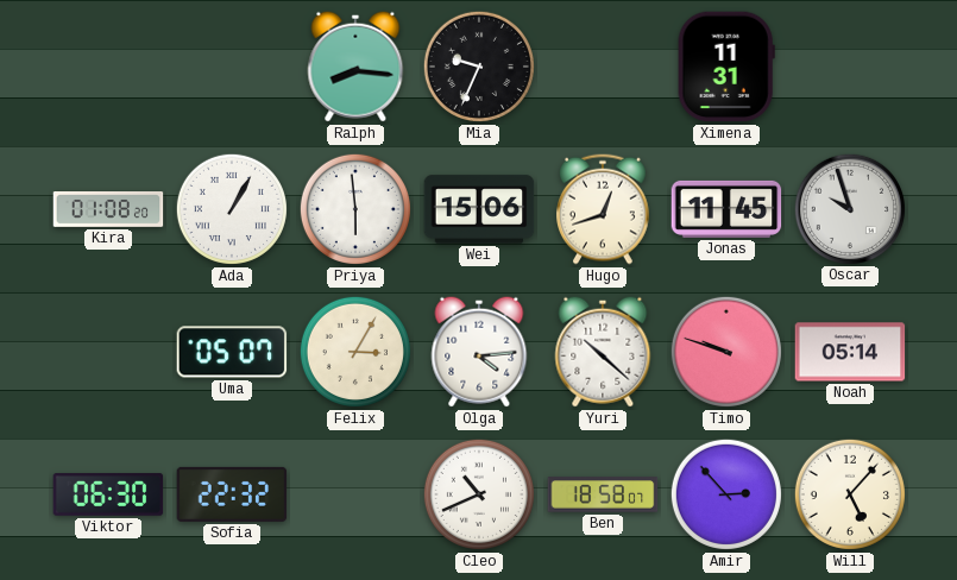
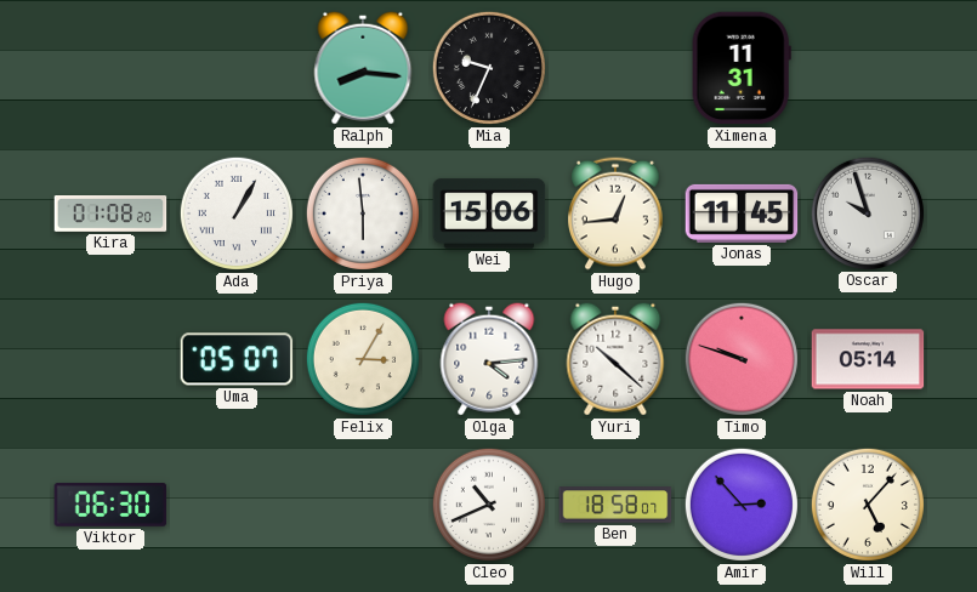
Hugo: 12:42 -> 12:44 (617, 214)
Sofia: 22:32 -> none (232, 494)
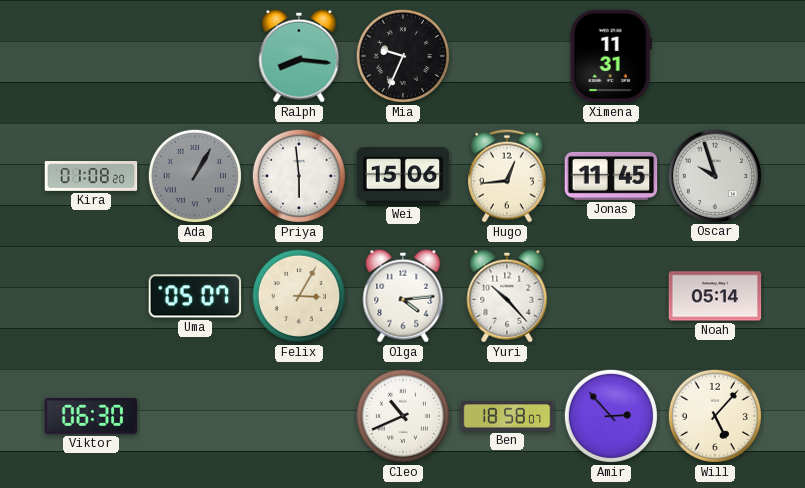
Ada dial: white -> grey (195, 176)
Yuri: 10:22 -> 10:23 (507, 296)
Timo: 9:48 -> none (742, 359)
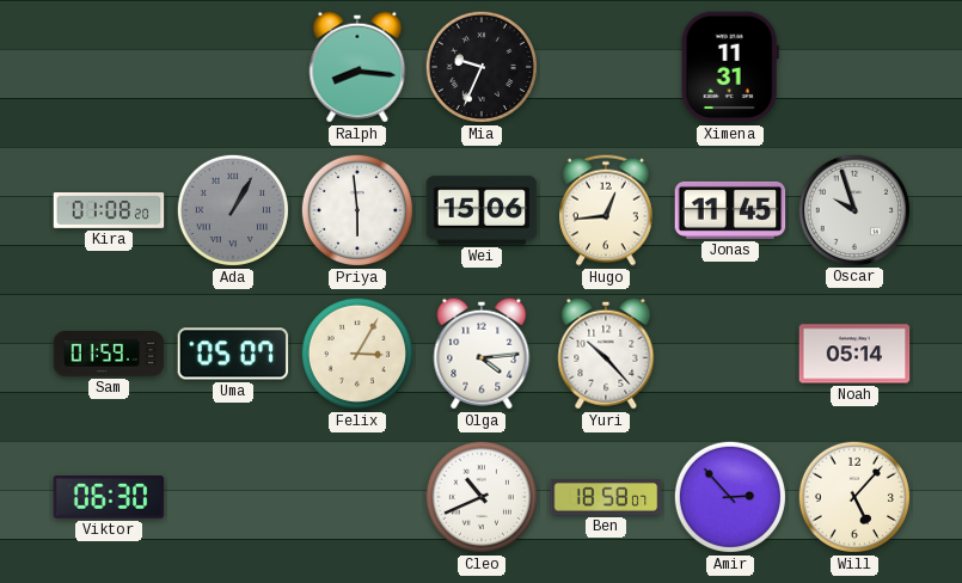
Sam: none -> 01:59 (109, 355)
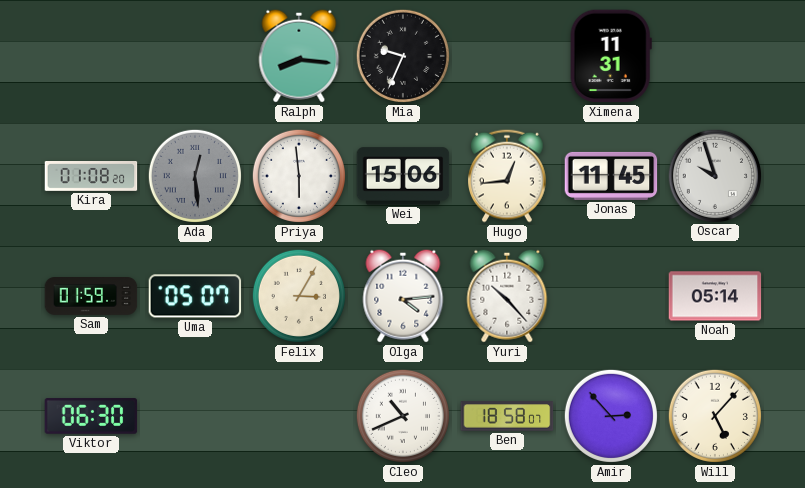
Ada: 1:05 -> 12:29 (195, 176)
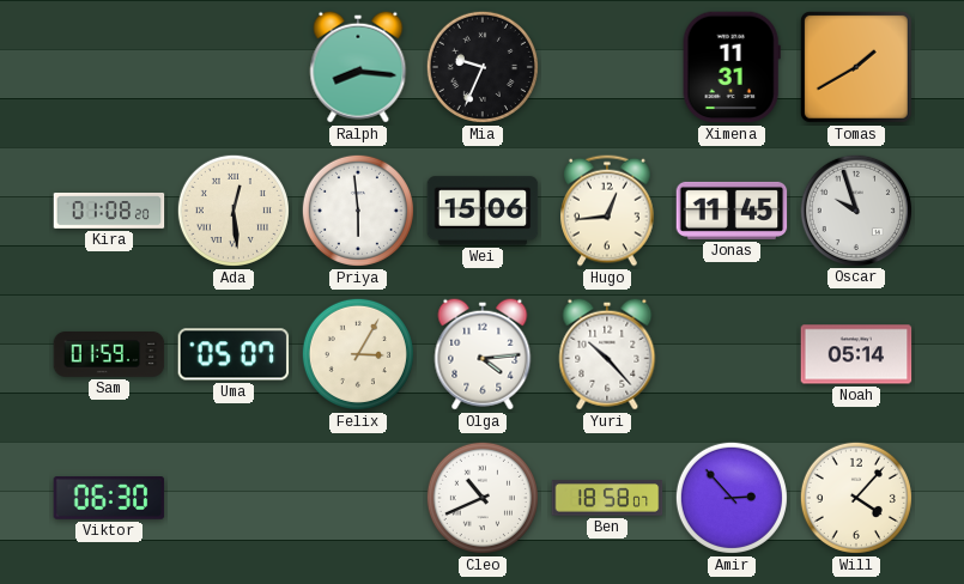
Tomas: none -> 1:40 (856, 67)
Ada dial: grey -> cream (234, 211)
Will: 5:07 -> 4:07 (856, 498)
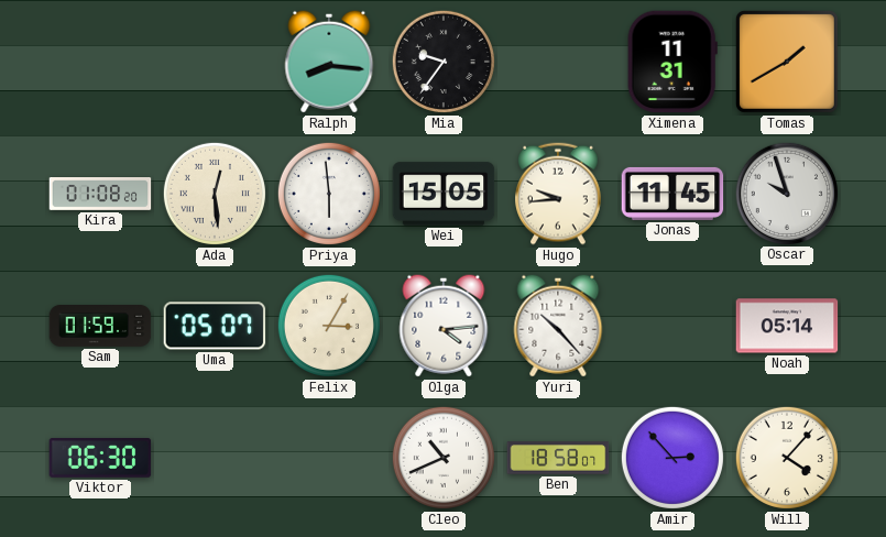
Mia: 9:34 -> 9:36 (444, 62)
Wei: 15:06 -> 15:05 (444, 194)
Hugo: 12:44 -> 9:44 (559, 194)
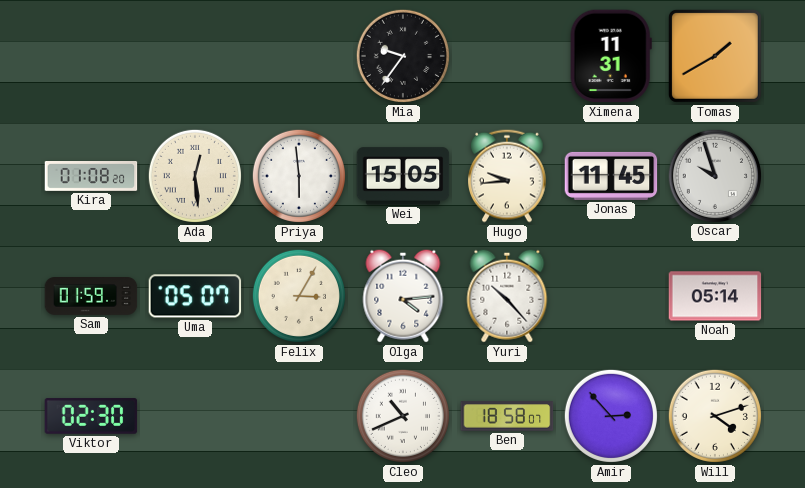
Ralph: 8:16 -> none (329, 62)
Viktor: 06:30 -> 02:30 (91, 416)
Will: 4:07 -> 4:12 (715, 416)
